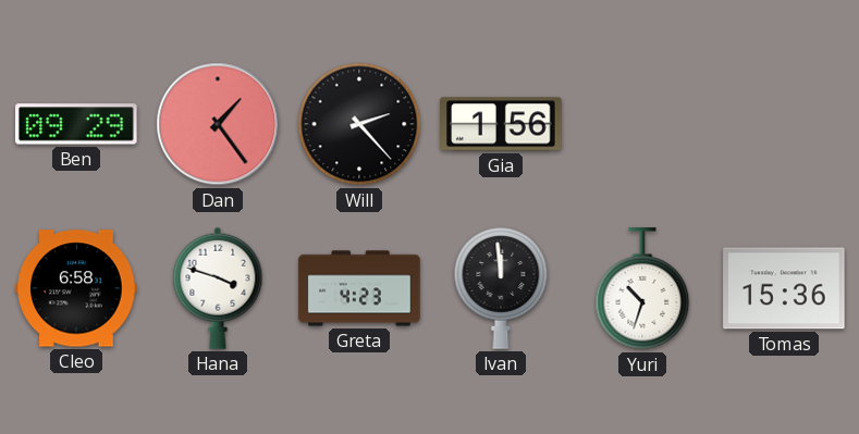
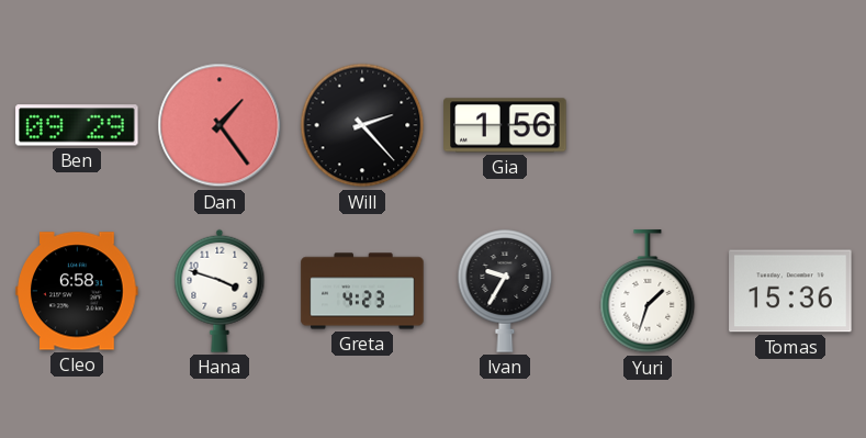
Ivan: 11:59 -> 9:35 (505, 291)
Yuri: 10:33 -> 1:33 (648, 292)
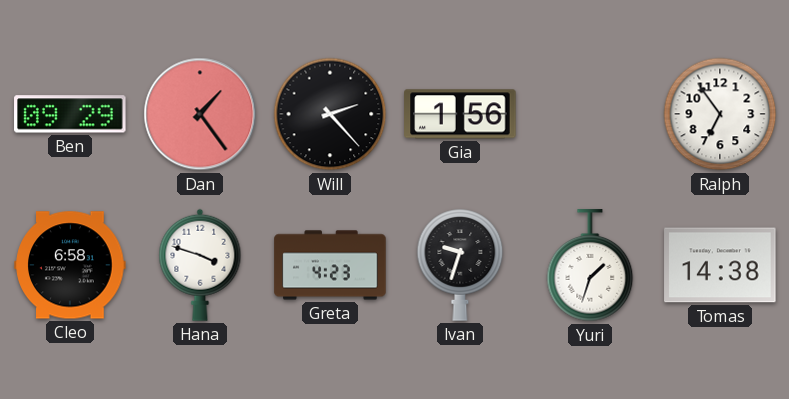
Ralph: none -> 6:54 (720, 114)
Ivan: 9:35 -> 9:33 (460, 265)
Tomas: 15:36 -> 14:38 (720, 265)
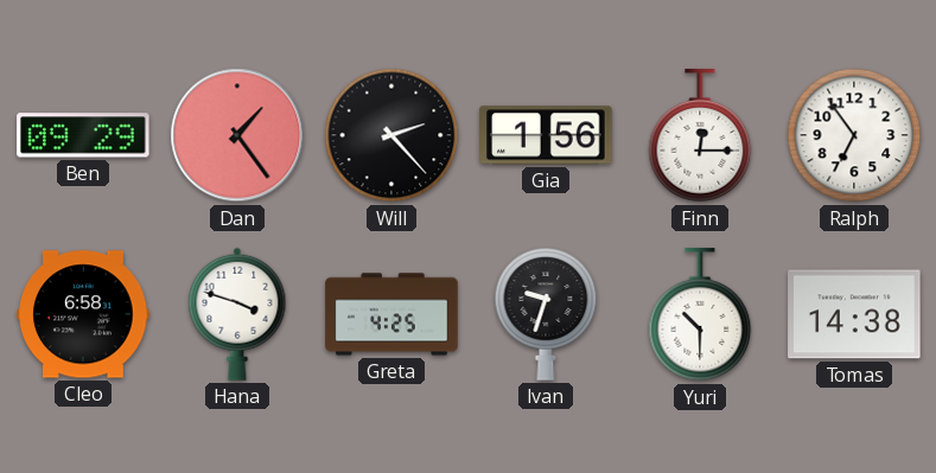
Finn: none -> 12:15 (700, 136)
Greta: 4:23 -> 4:25 (391, 314)
Yuri: 1:33 -> 10:30 (700, 315)
